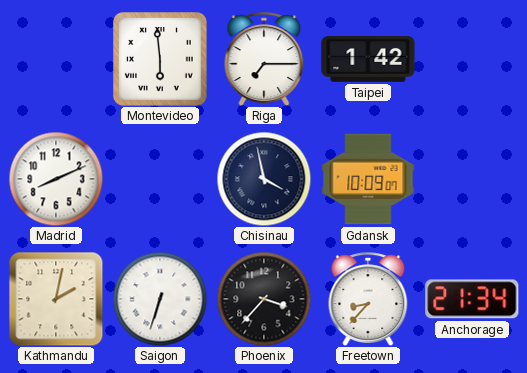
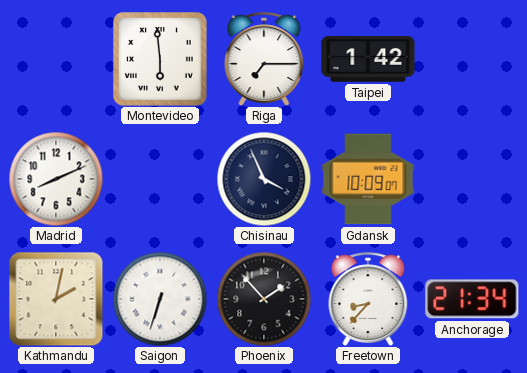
Chisinau: 3:58 -> 3:56 (264, 179)
Phoenix: 3:37 -> 1:53 (264, 299)
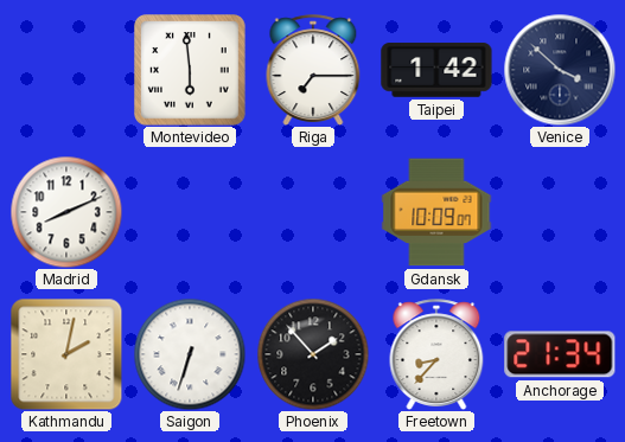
Venice: none -> 3:52 (560, 70)
Chisinau: 3:56 -> none (264, 179)
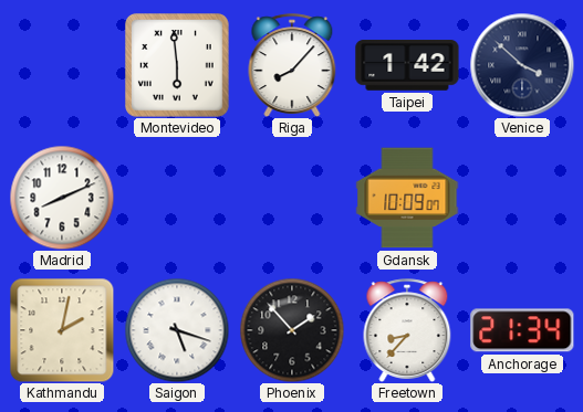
Riga: 7:15 -> 8:07 (292, 65)
Saigon: 6:33 -> 5:18 (177, 330)
